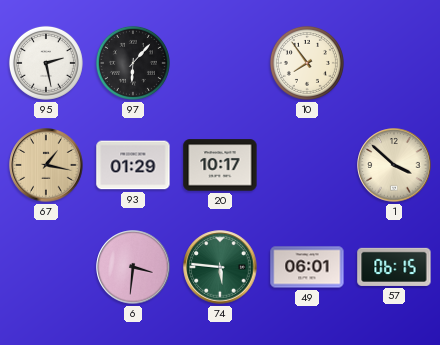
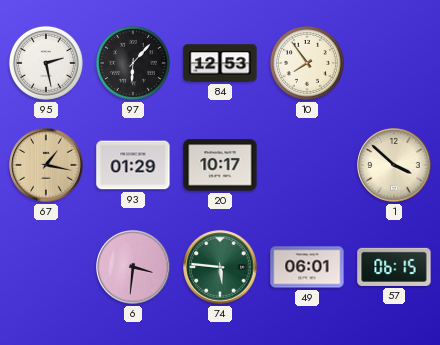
84: none -> 12:53 (220, 63)
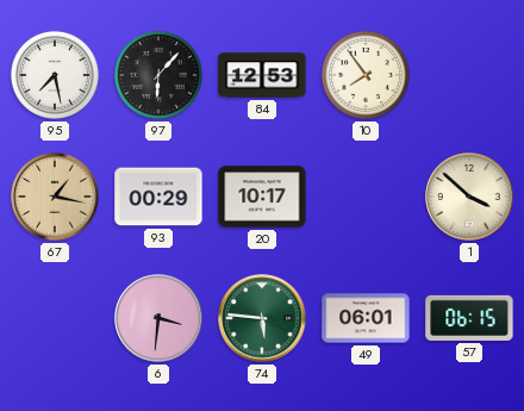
95: 2:28 -> 7:28 (55, 75)
93: 01:29 -> 00:29 (158, 197)
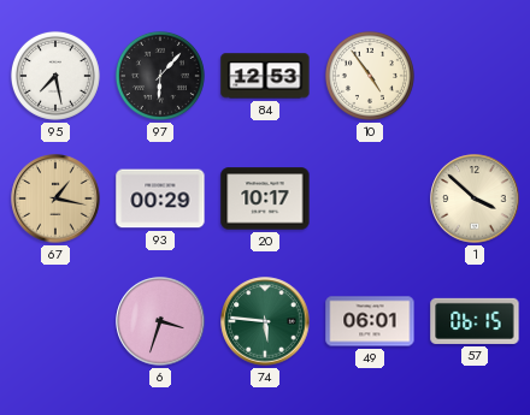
10: 7:54 -> 4:54 (370, 76)
6: 3:31 -> 3:33 (160, 321)
